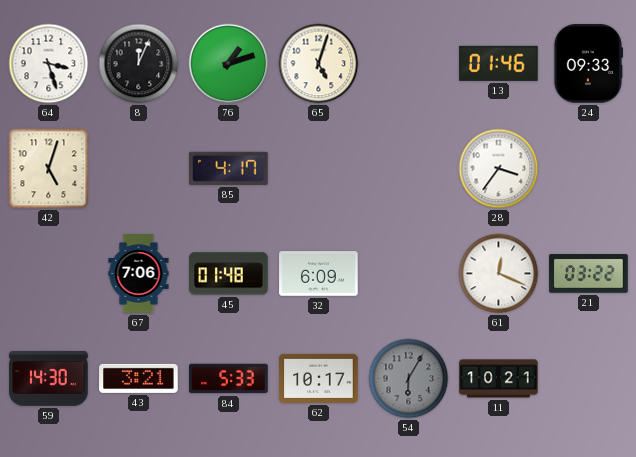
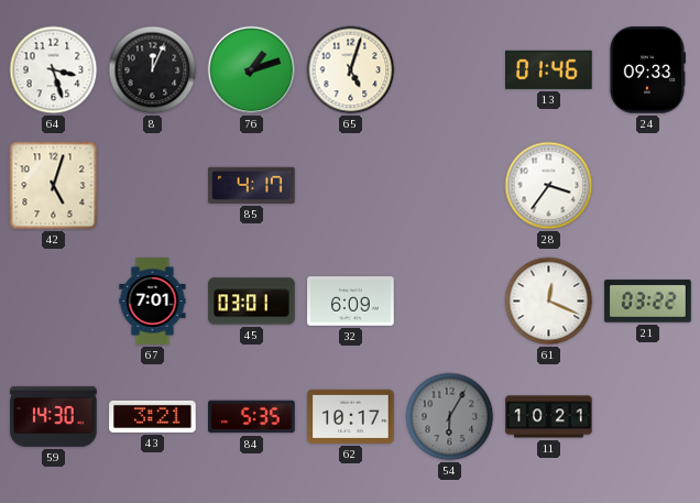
67: 7:06 -> 7:01 (153, 302)
45: 01:48 -> 03:01 (252, 302)
84: 5:33 -> 5:35 (252, 417)
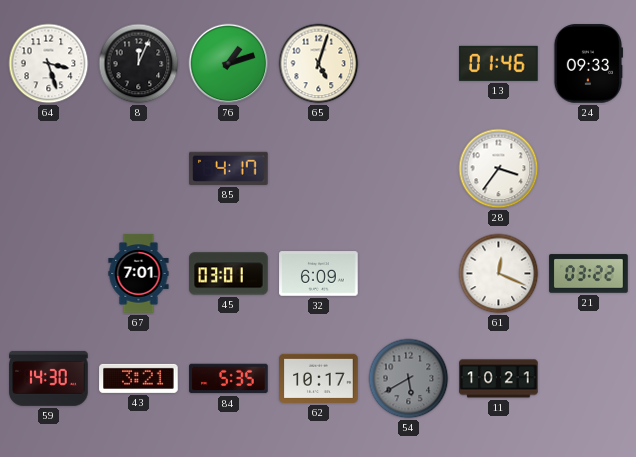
42: 5:03 -> none (54, 186)
54: 6:05 -> 5:40 (409, 379)
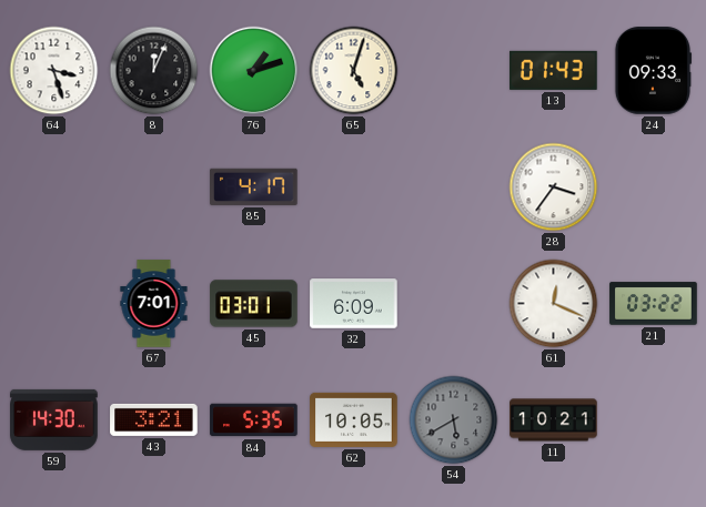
13: 01:46 -> 01:43 (554, 70)
62: 10:17 -> 10:05 (354, 419)
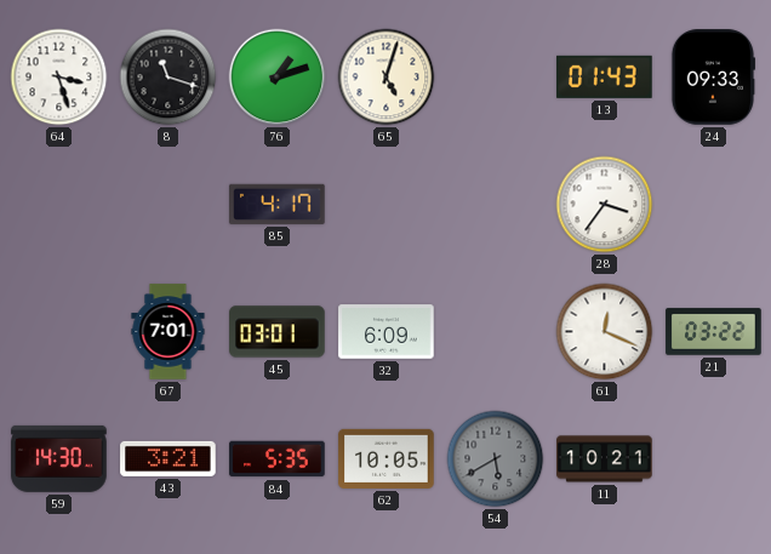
8: 12:04 -> 11:18 (169, 78)
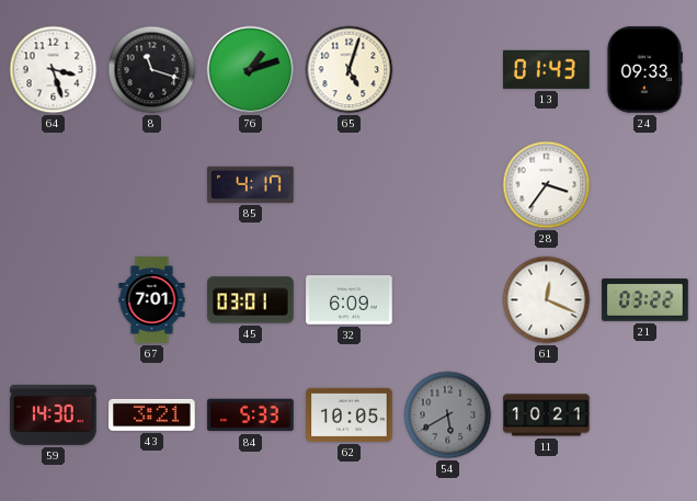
84: 5:35 -> 5:33 (251, 415)
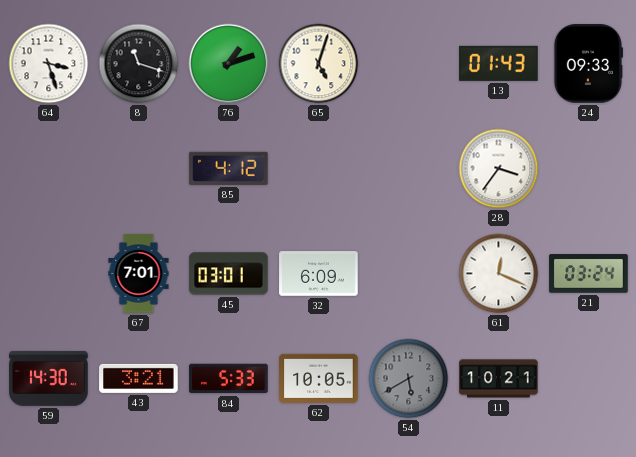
85: 4:17 -> 4:12 (229, 168)
21: 03:22 -> 03:24 (589, 274)
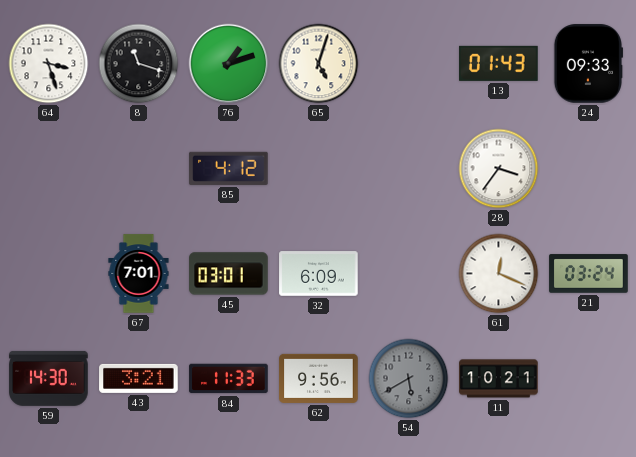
84: 5:33 -> 11:33 (229, 379)
62: 10:05 -> 9:56 (319, 378)
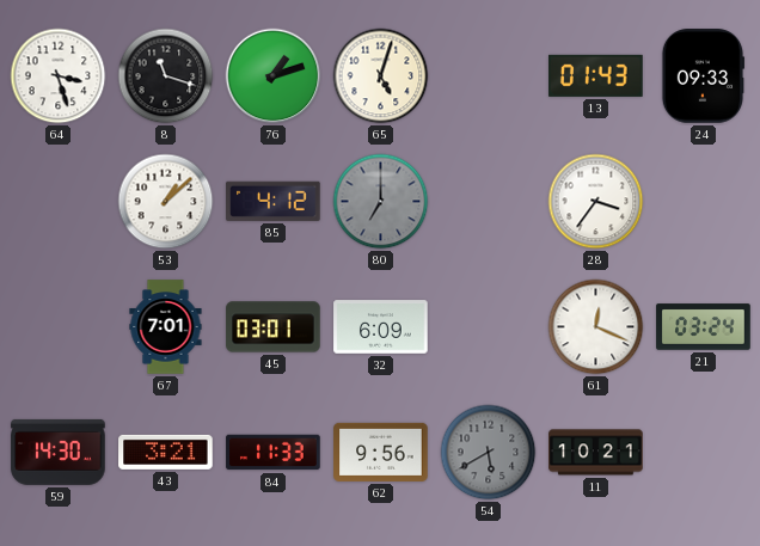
53: none -> 1:08 (166, 202)
80: none -> 7:00 (381, 202)
